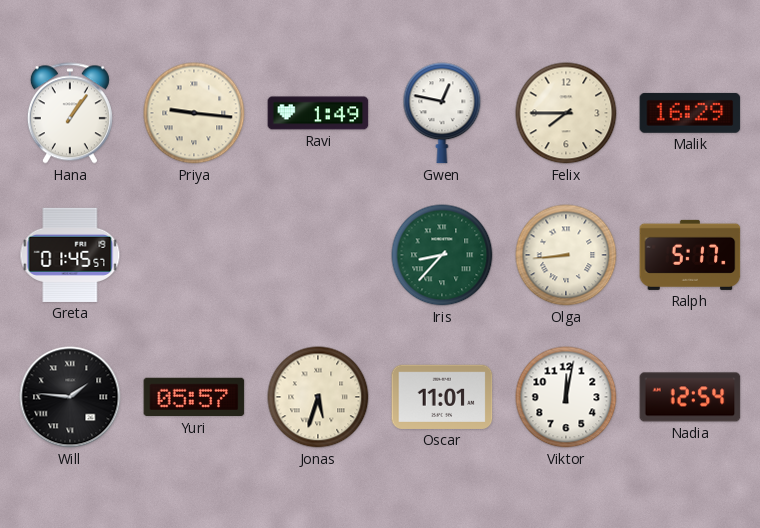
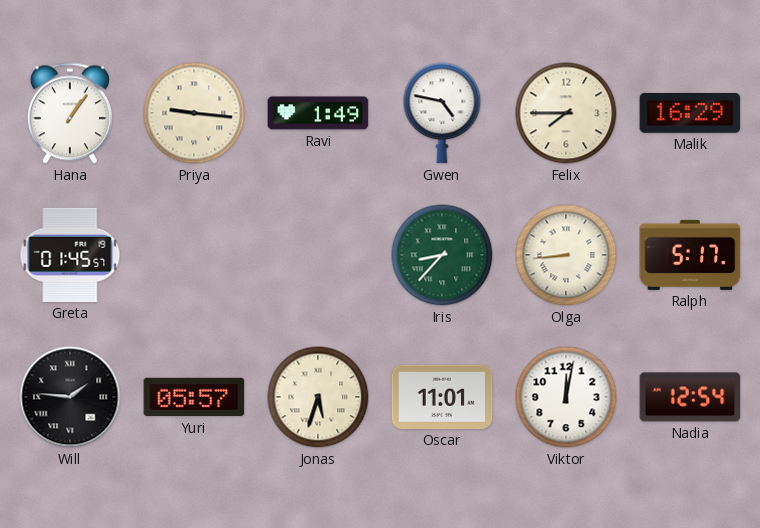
Gwen: 12:47 -> 4:47 (442, 113)
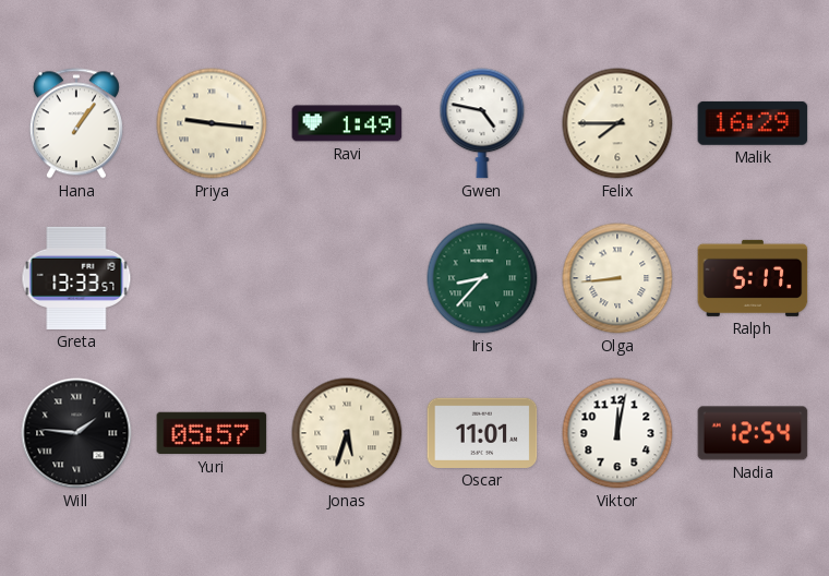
Greta: 01:45 -> 13:33 (76, 278)
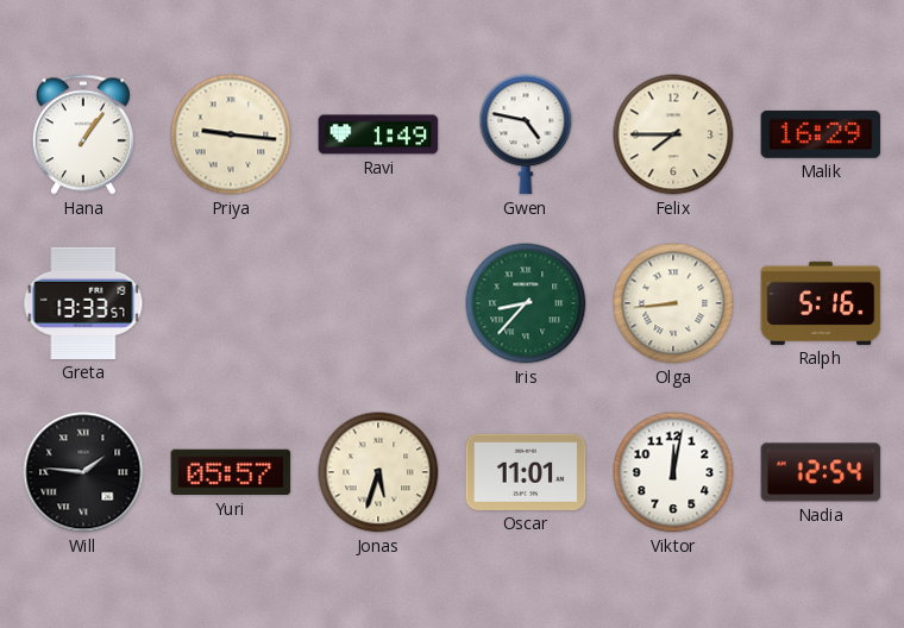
Ralph: 5:17 -> 5:16 (821, 303)
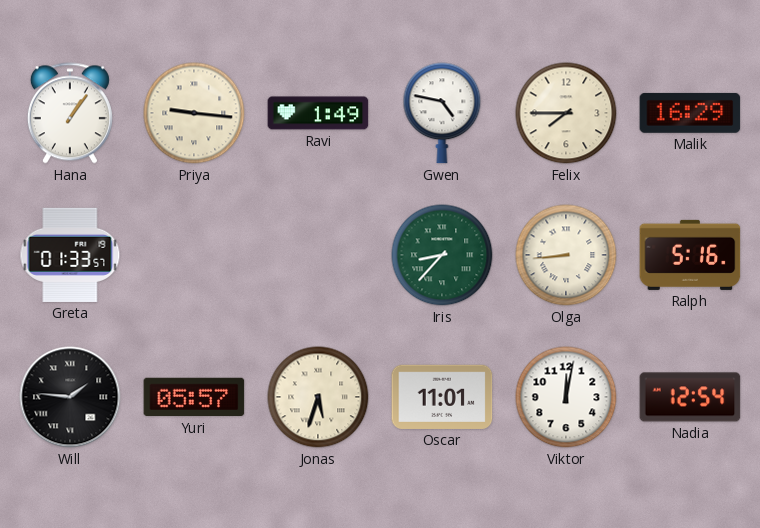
Greta: 13:33 -> 01:33 (70, 255)
